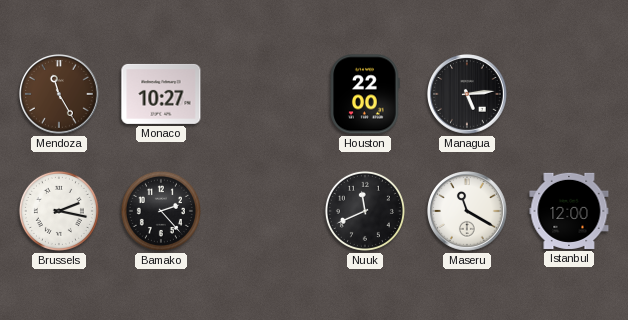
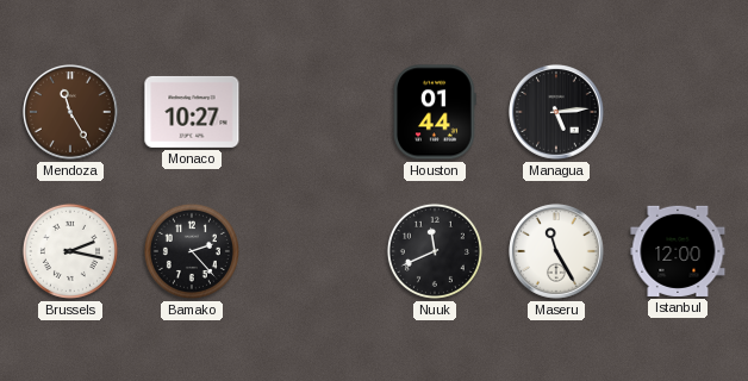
Houston: 22:00 -> 01:44 (435, 112)
Maseru: 11:20 -> 11:25 (557, 252)
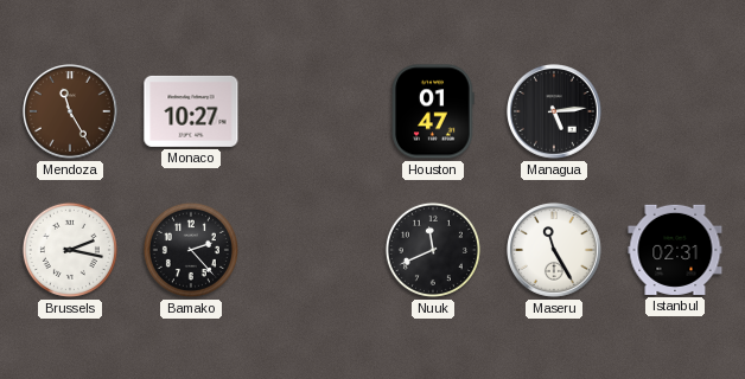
Houston: 01:44 -> 01:47 (433, 111)
Istanbul: 12:00 -> 02:31 (675, 250)
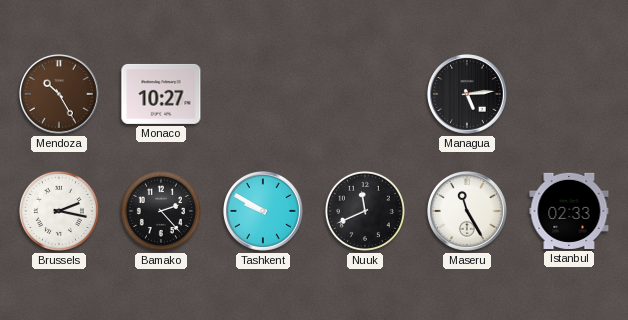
Mendoza: 11:25 -> 10:25 (60, 95)
Houston: 01:47 -> none (433, 111)
Tashkent: none -> 9:50 (264, 212)
Istanbul: 02:31 -> 02:33 (569, 211)
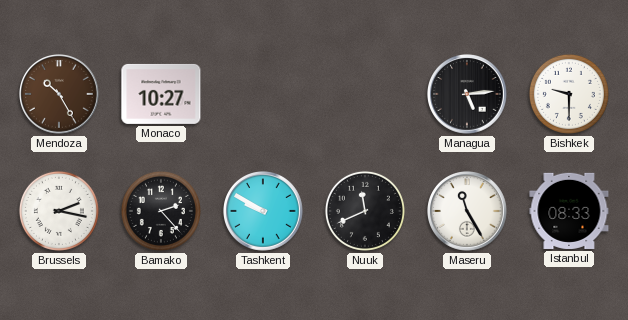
Bishkek: none -> 9:30 (569, 94)
Istanbul: 02:33 -> 08:33 (569, 211)
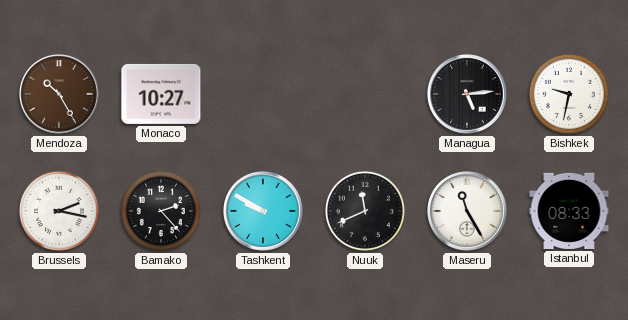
Bishkek: 9:30 -> 9:32 (569, 94)
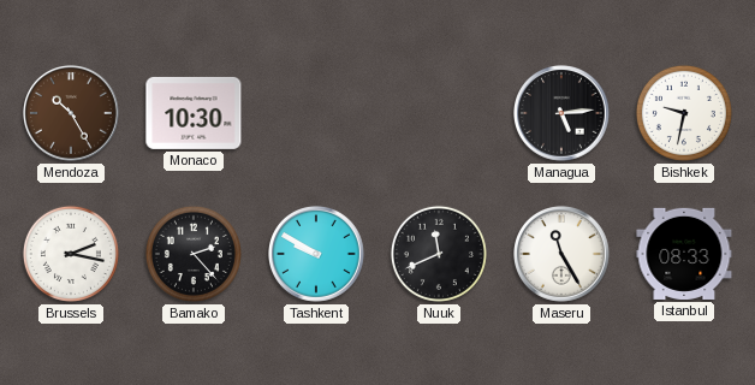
Monaco: 10:27 -> 10:30 (194, 113)
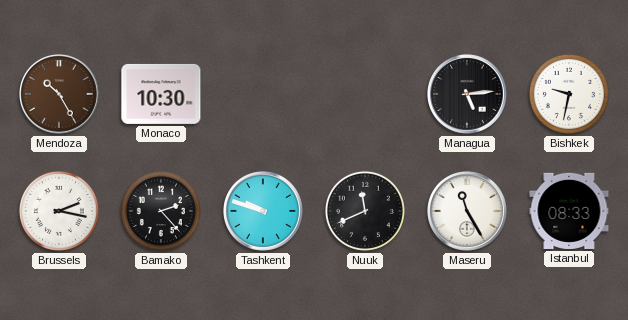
Tashkent: 9:50 -> 9:48 (264, 212)
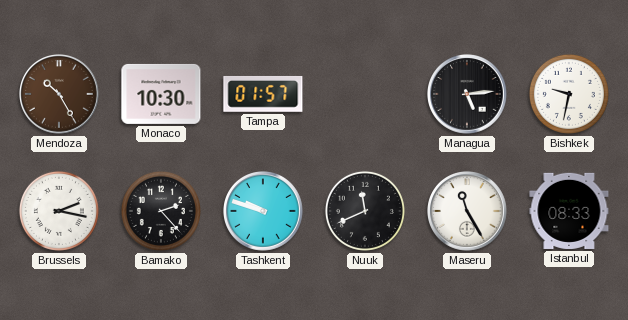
Tampa: none -> 01:57 (263, 94)
